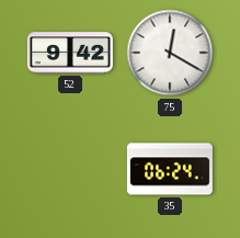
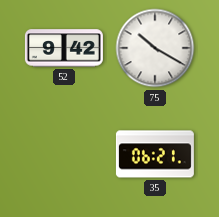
75: 12:20 -> 10:20 (155, 48)
35: 06:24 -> 06:21 (155, 154)
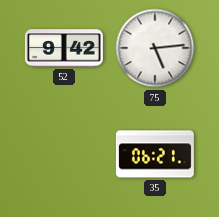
75: 10:20 -> 5:14 (155, 48)
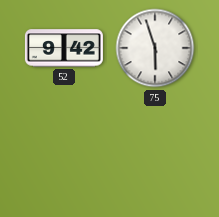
75: 5:14 -> 5:57 (155, 48)
35: 06:21 -> none (155, 154)
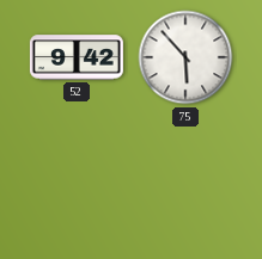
75: 5:57 -> 5:53 (185, 57)
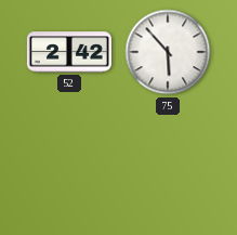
52: 9:42 -> 2:42 (69, 52)
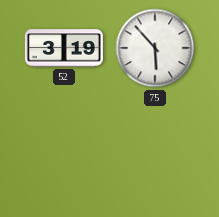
52: 2:42 -> 3:19 (64, 48)
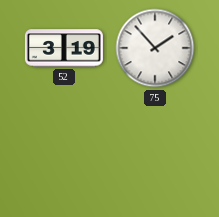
75: 5:53 -> 1:53 (155, 48)
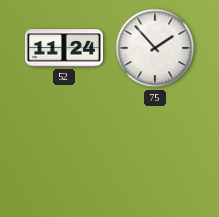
52: 3:19 -> 11:24 (64, 48)
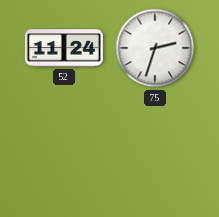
75: 1:53 -> 2:33 (155, 48)
